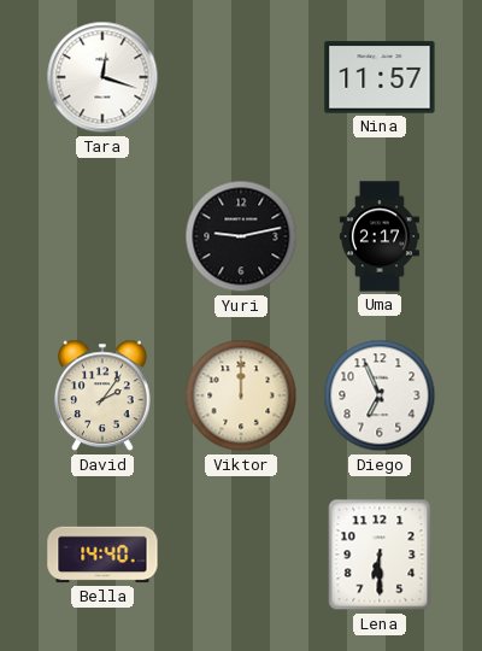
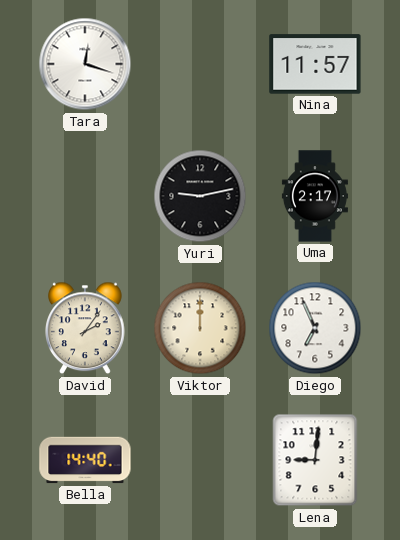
Lena: 6:30 -> 9:01 (315, 460)
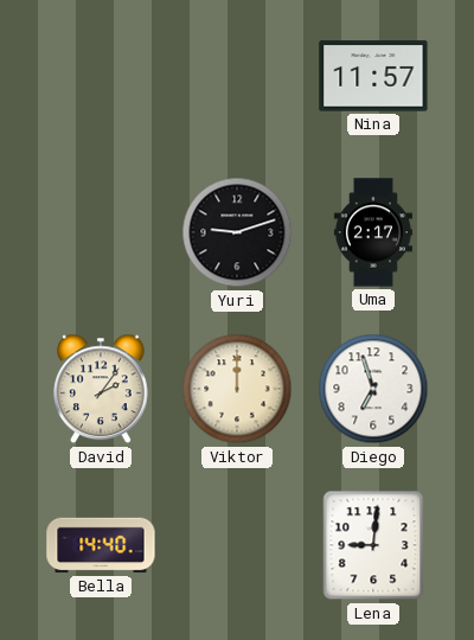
Tara: 12:18 -> none (85, 64)
Yuri: 9:13 -> 9:12 (237, 232)
Diego: 6:56 -> 6:57 (373, 389)
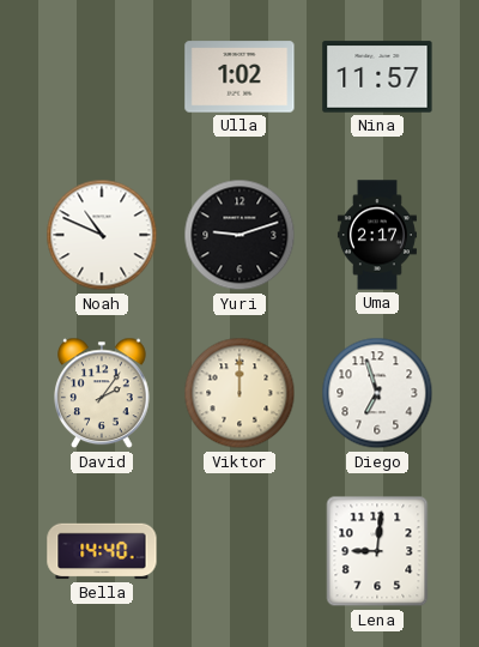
Ulla: none -> 1:02 (239, 77)
Noah: none -> 10:49 (102, 235)
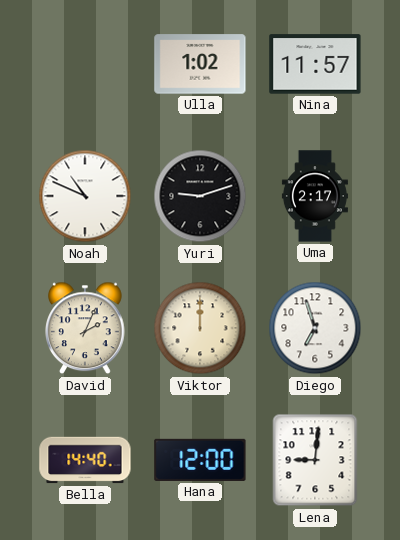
David: 2:06 -> 2:04 (86, 328)
Hana: none -> 12:00 (200, 460)
